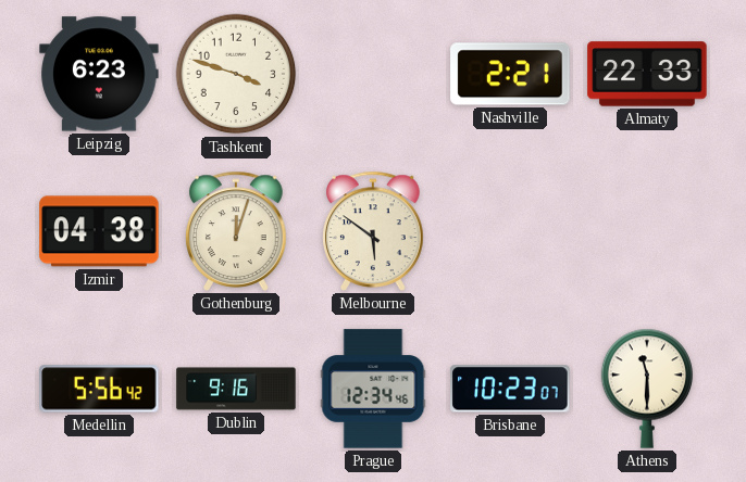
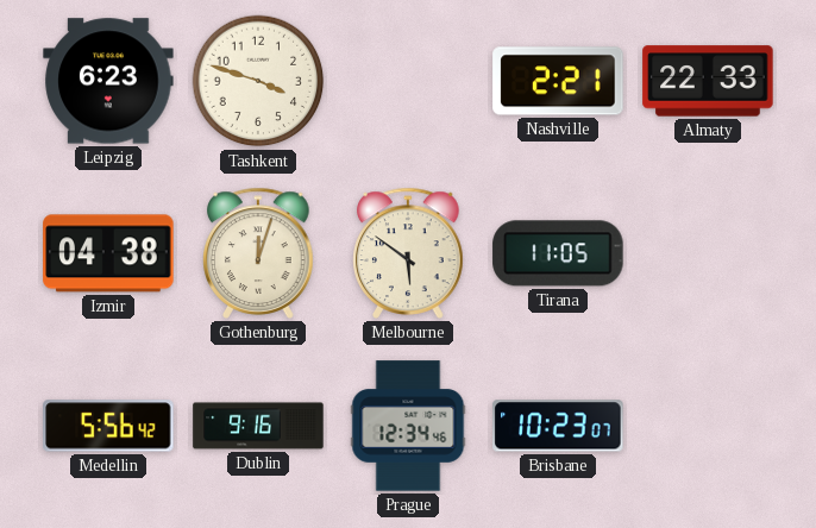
Tirana: none -> 11:05 (558, 253)
Athens: 11:30 -> none (647, 389)
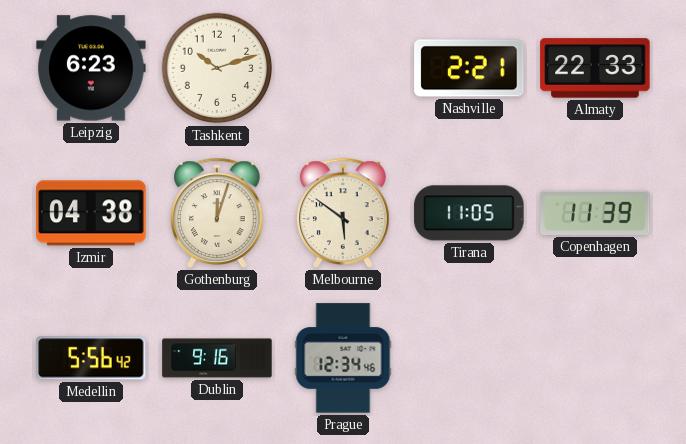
Tashkent: 3:48 -> 10:12 (217, 68)
Copenhagen: none -> 11:39 (595, 213)
Brisbane: 10:23 -> none (558, 426)
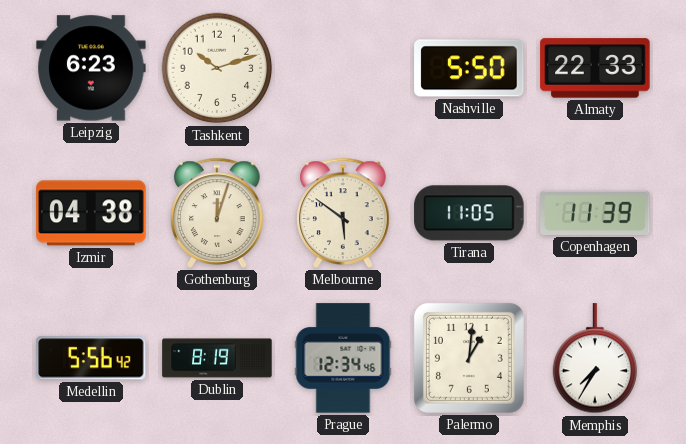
Nashville: 2:21 -> 5:50 (469, 68)
Dublin: 9:16 -> 8:19 (217, 358)
Palermo: none -> 1:01 (469, 358)
Memphis: none -> 7:35 (595, 359)
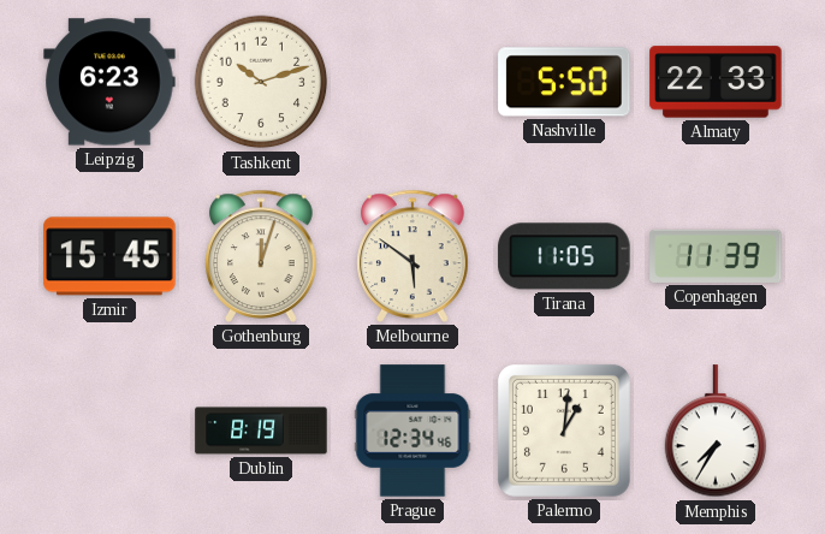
Izmir: 04:38 -> 15:45 (109, 256)
Medellin: 5:56 -> none (91, 358)
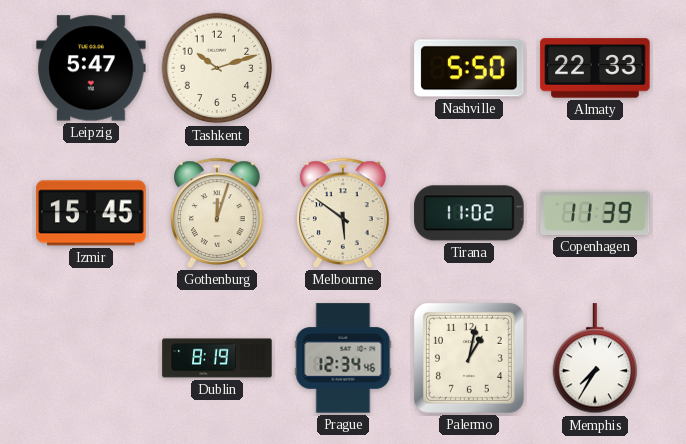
Leipzig: 6:23 -> 5:47 (91, 68)
Tirana: 11:05 -> 11:02 (469, 213)
Palermo: 1:01 -> 1:02 (469, 358)
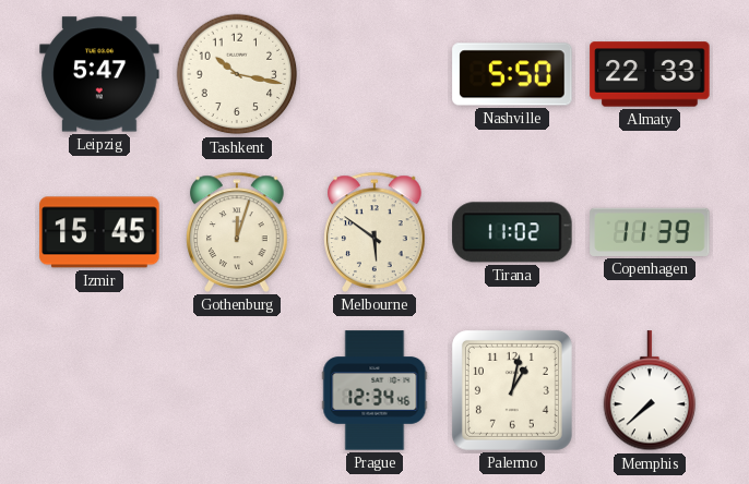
Tashkent: 10:12 -> 10:17 (237, 74)
Dublin: 8:19 -> none (217, 358)
Memphis: 7:35 -> 7:38 (650, 391)
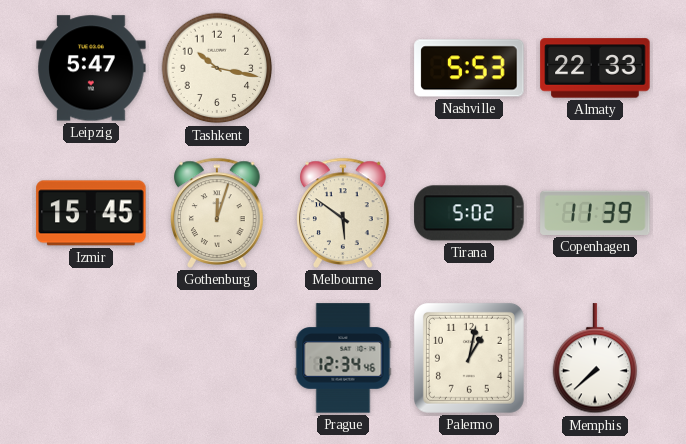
Nashville: 5:50 -> 5:53 (469, 68)
Tirana: 11:02 -> 5:02 (469, 213)
